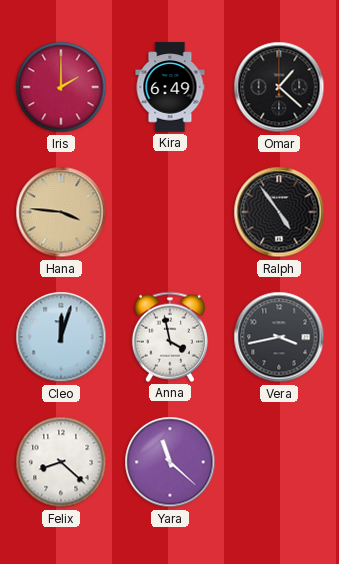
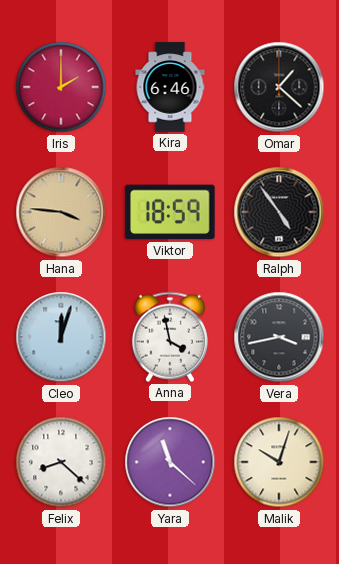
Kira: 6:49 -> 6:46 (170, 87)
Viktor: none -> 18:59 (170, 212)
Malik: none -> 10:03 (279, 462)
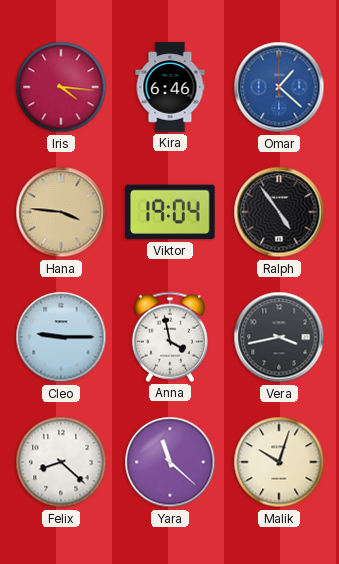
Iris: 2:00 -> 4:16 (61, 87)
Omar dial: black -> blue (279, 87)
Viktor: 18:59 -> 19:04 (170, 212)
Cleo: 12:03 -> 9:15 (61, 337)
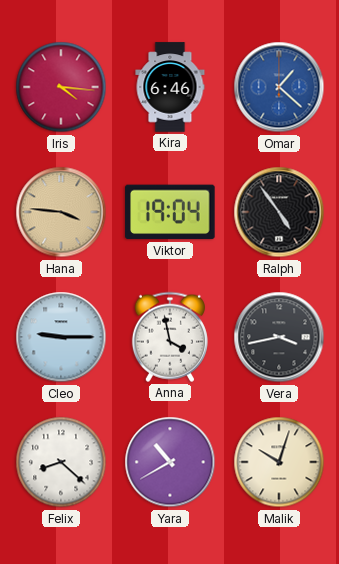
Yara: 11:22 -> 10:40 (170, 462)
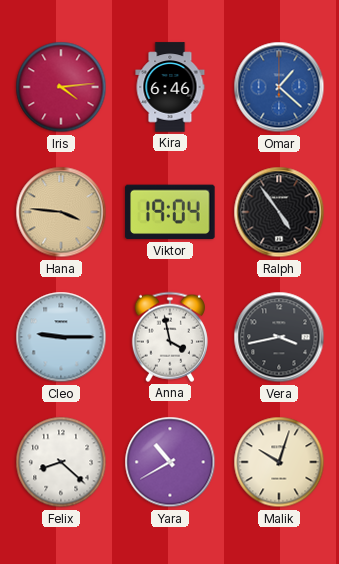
Iris: 4:16 -> 4:14 (61, 87)
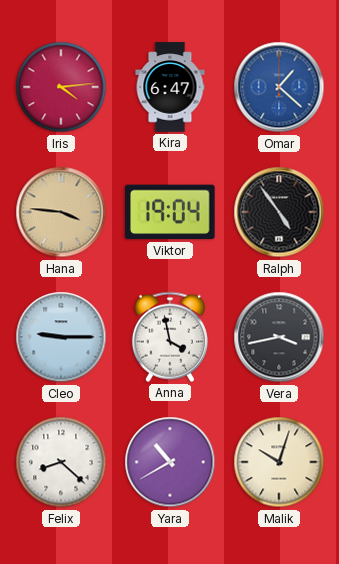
Kira: 6:46 -> 6:47 (170, 87)
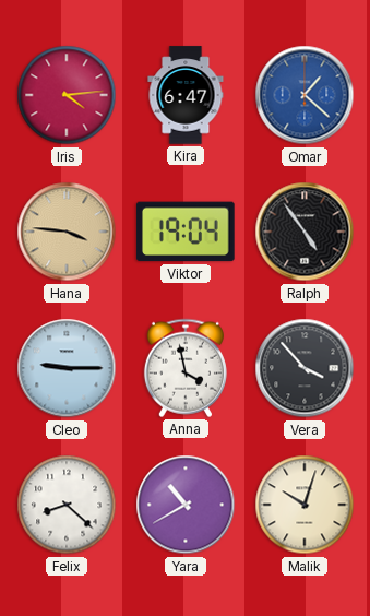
Vera: 3:43 -> 3:53 (305, 368)
